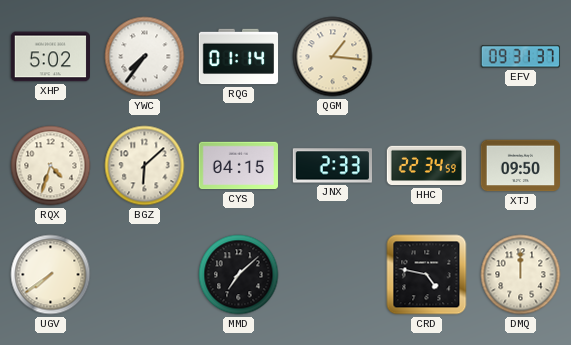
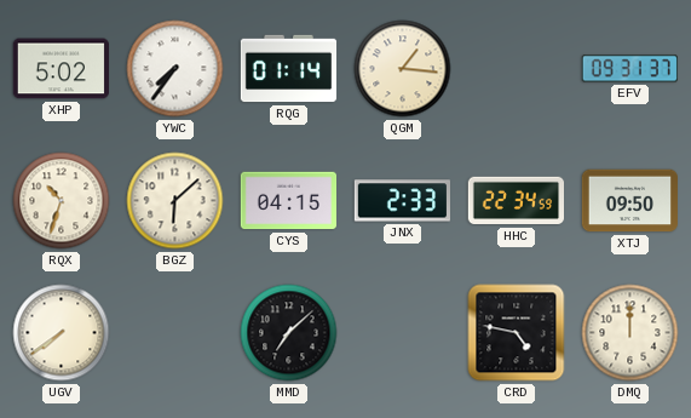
RQX: 4:33 -> 10:33 (62, 201)
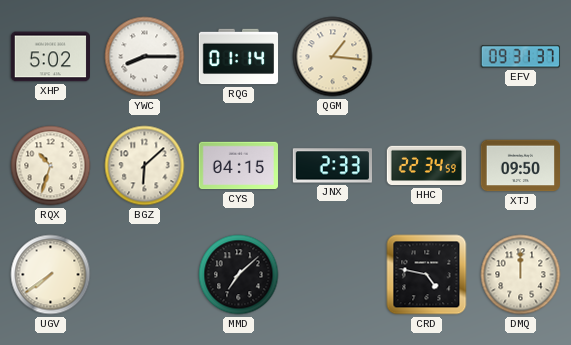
YWC: 7:36 -> 8:15 (145, 57)
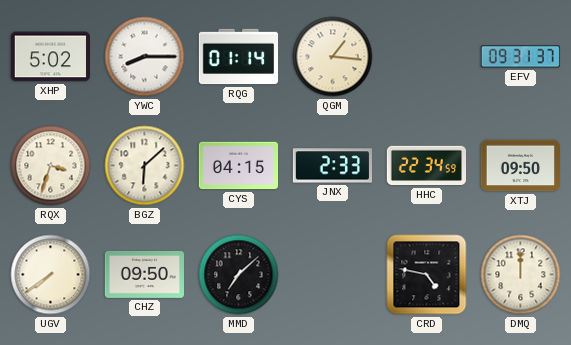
RQX: 10:33 -> 3:33 (51, 166)
CHZ: none -> 09:50 (144, 274)
